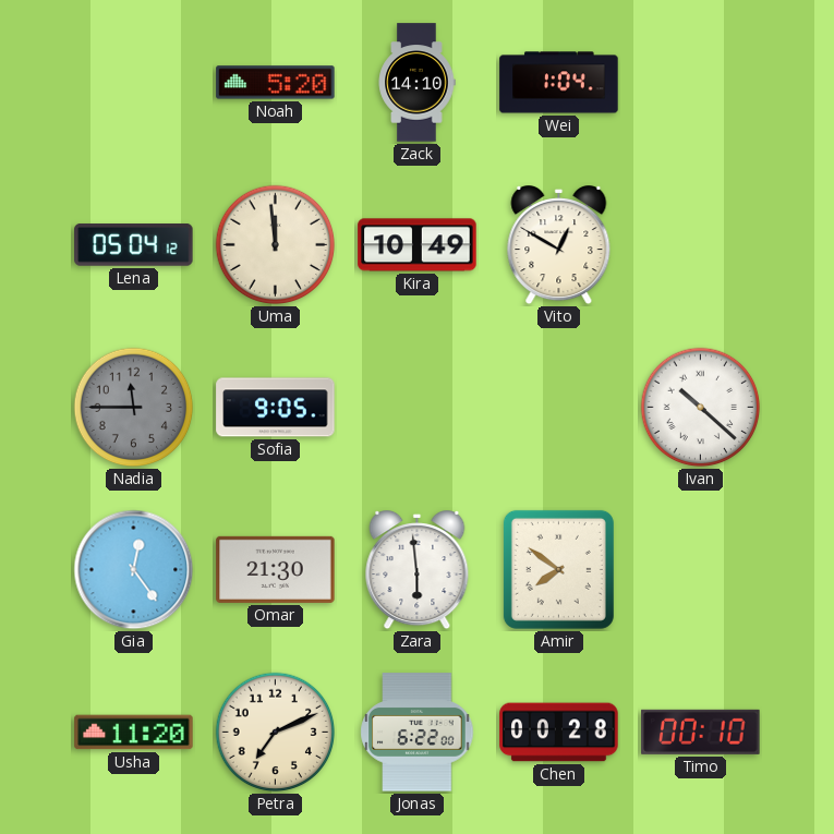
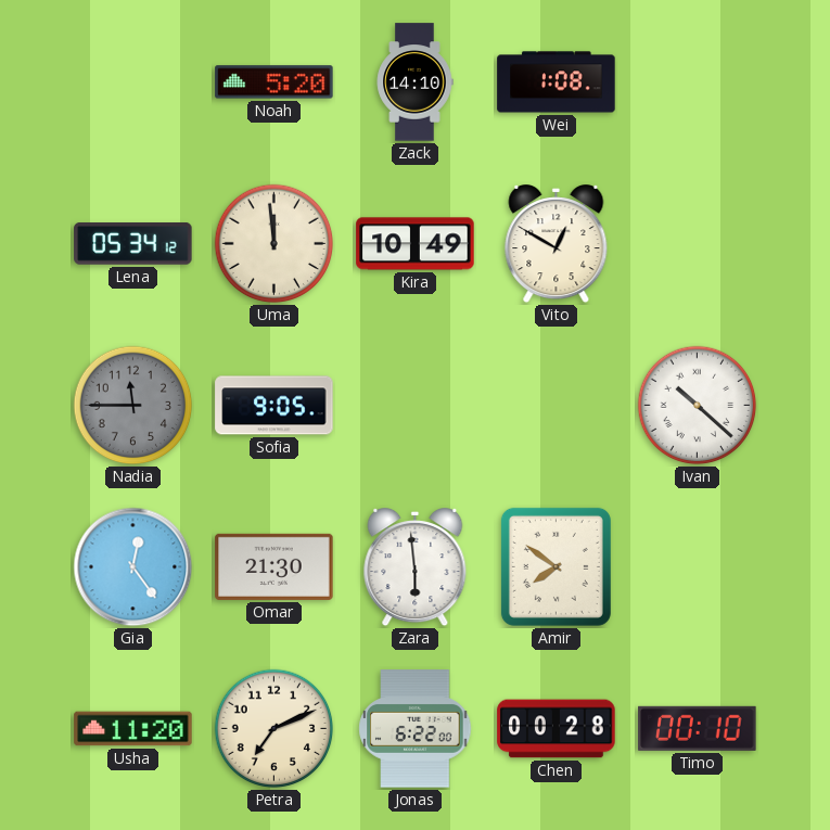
Wei: 1:04 -> 1:08 (557, 82)
Lena: 05:04 -> 05:34 (133, 244)
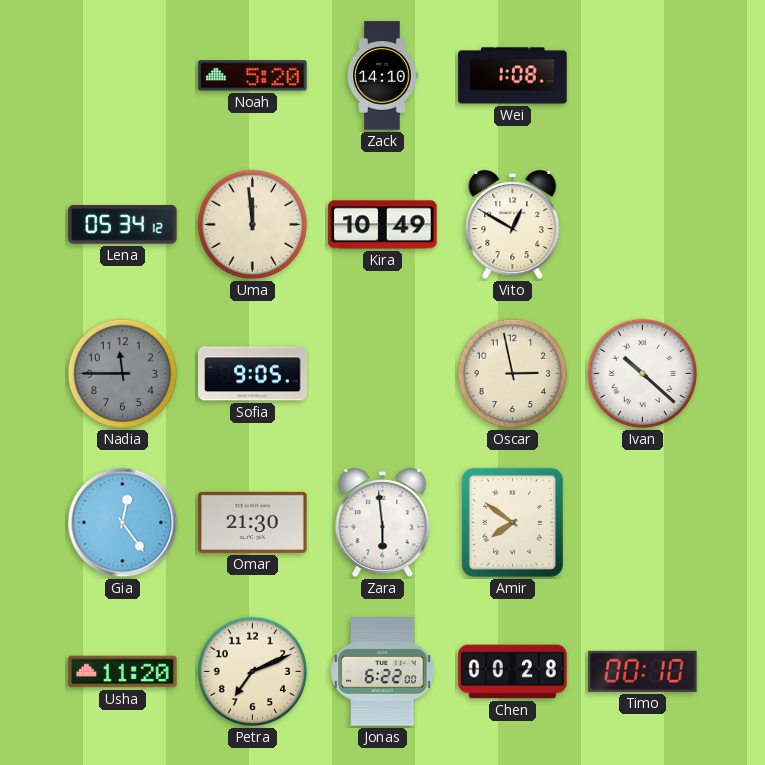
Oscar: none -> 2:58 (513, 374)
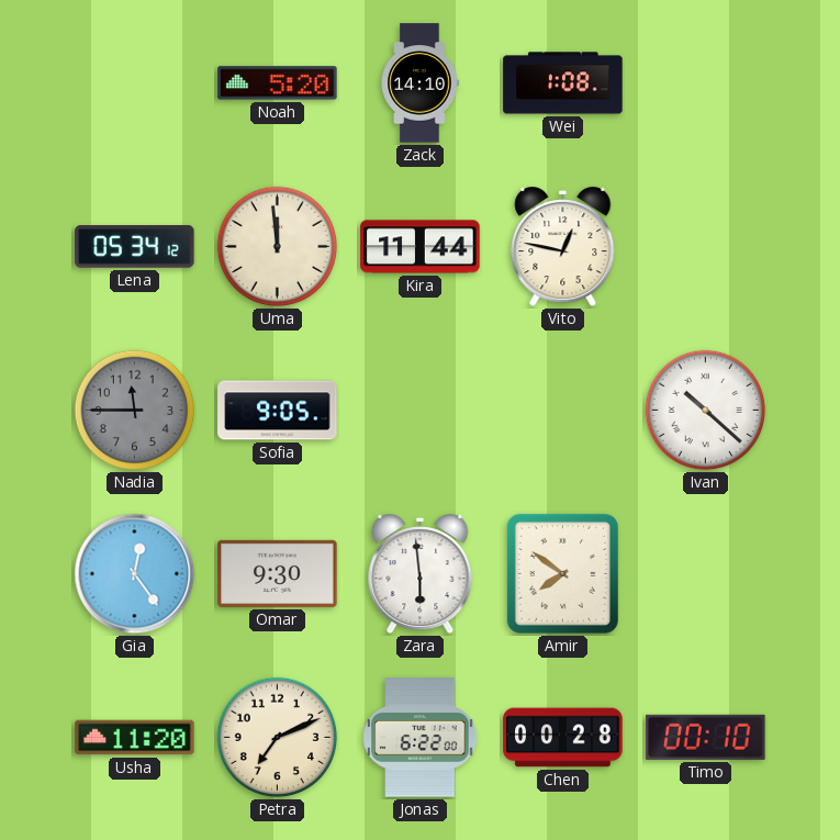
Kira: 10:49 -> 11:44 (421, 247)
Vito: 12:50 -> 12:47 (563, 248)
Oscar: 2:58 -> none (513, 374)
Omar: 21:30 -> 9:30 (278, 573)
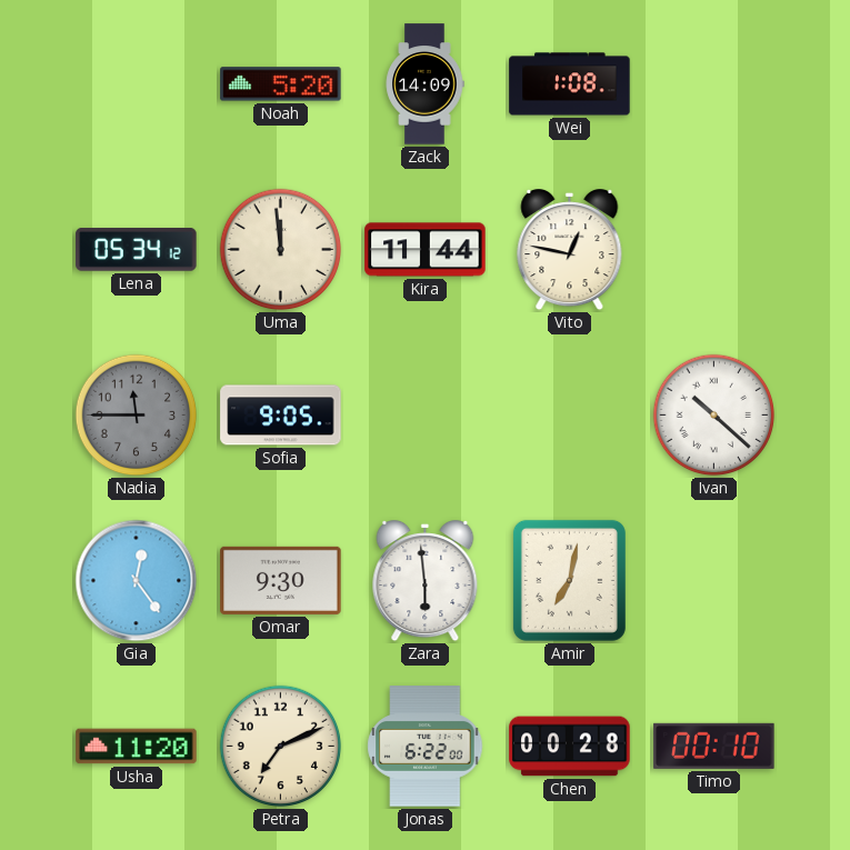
Zack: 14:10 -> 14:09 (424, 84)
Amir: 7:51 -> 7:02 (569, 580)
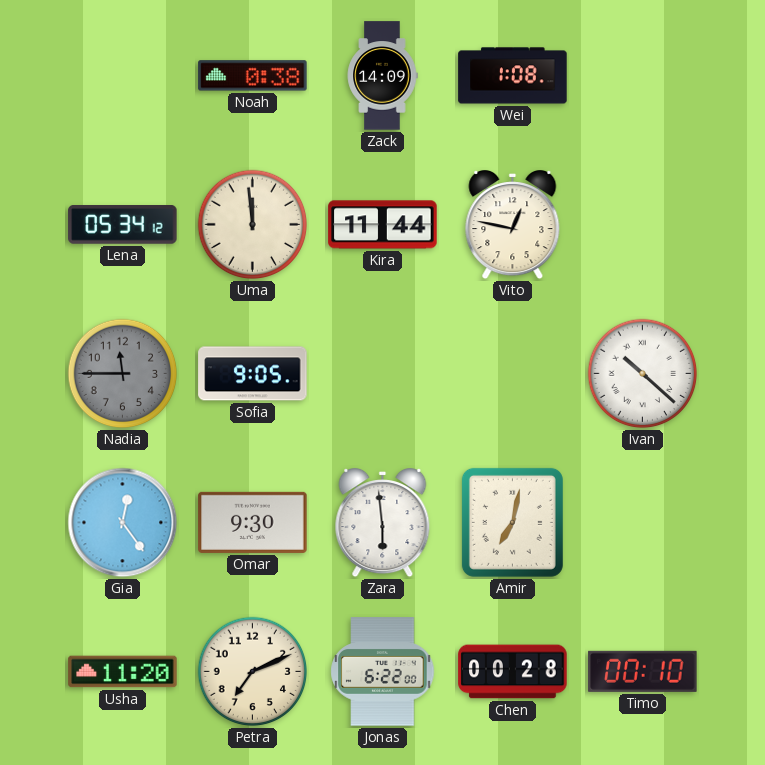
Noah: 5:20 -> 0:38 (253, 76)
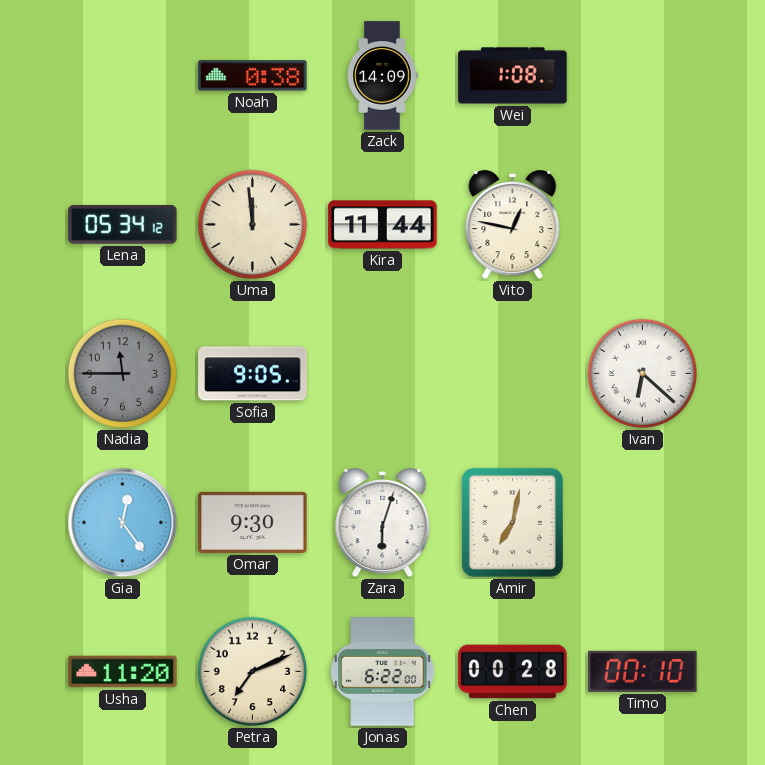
Ivan: 10:22 -> 6:22 (643, 374)
Zara: 5:59 -> 6:03 (383, 524)
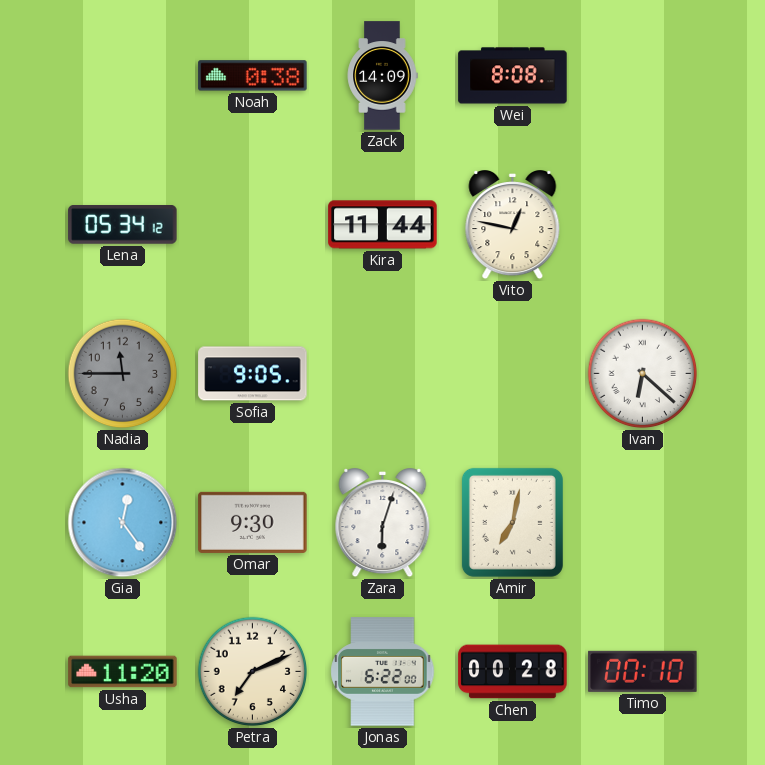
Wei: 1:08 -> 8:08 (513, 76)
Uma: 11:59 -> none (253, 225)
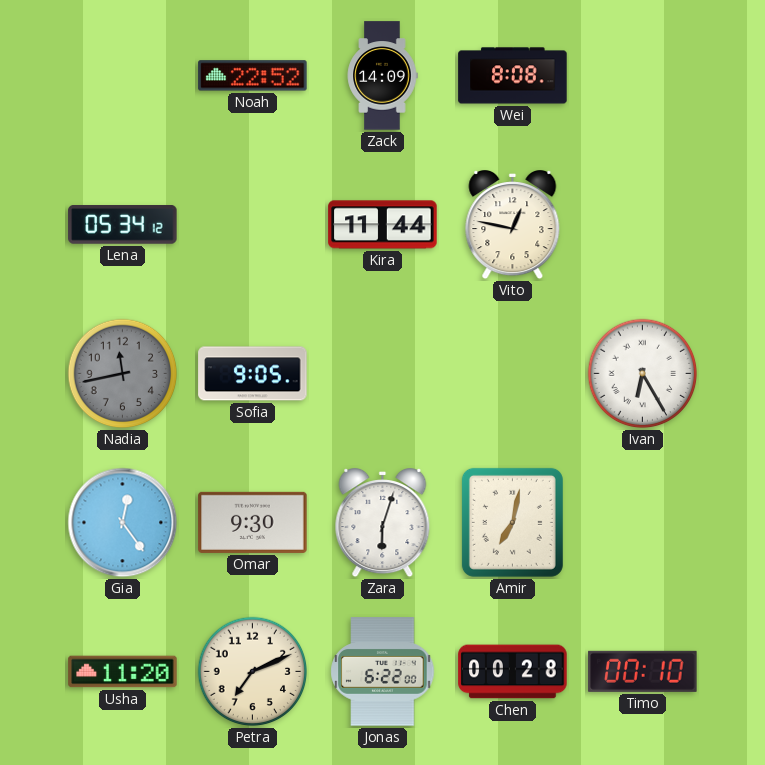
Noah: 0:38 -> 22:52 (253, 76)
Nadia: 11:45 -> 11:43 (123, 374)
Ivan: 6:22 -> 6:25 (643, 374)
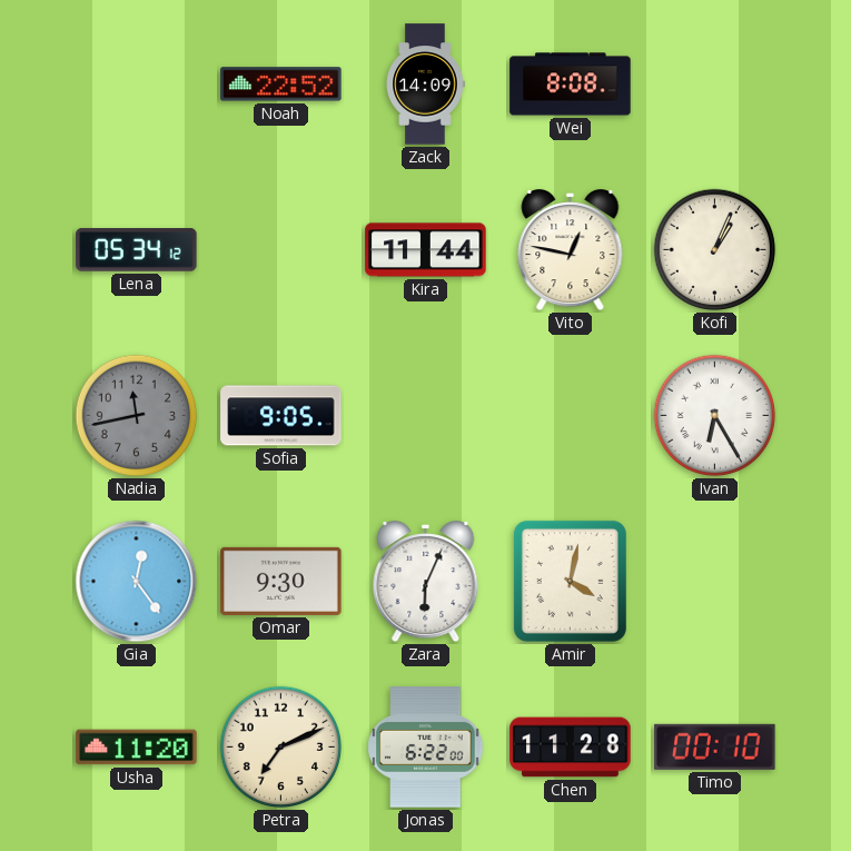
Kofi: none -> 1:04 (715, 250)
Zara: 6:03 -> 6:04 (426, 583)
Amir: 7:02 -> 4:02 (570, 581)
Chen: 00:28 -> 11:28 (571, 748)
